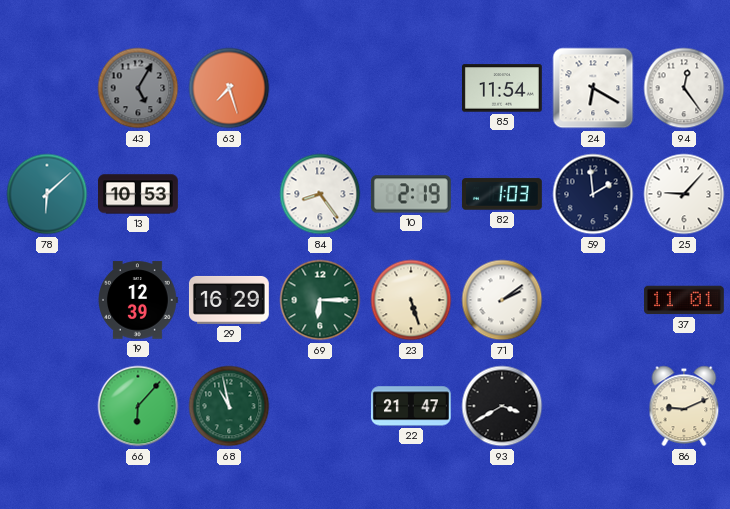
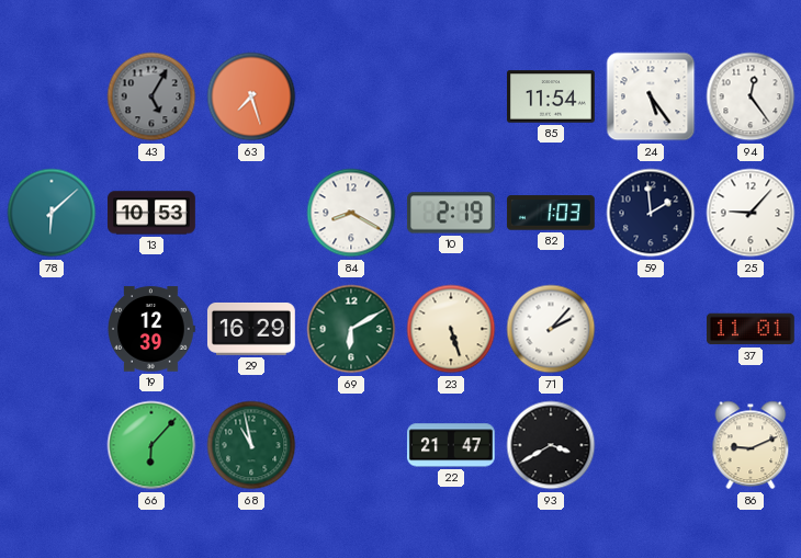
24: 6:20 -> 5:24 (651, 96)
84: 8:24 -> 8:20 (351, 213)
69: 6:15 -> 6:10 (351, 329)
71: 2:09 -> 2:07 (551, 329)
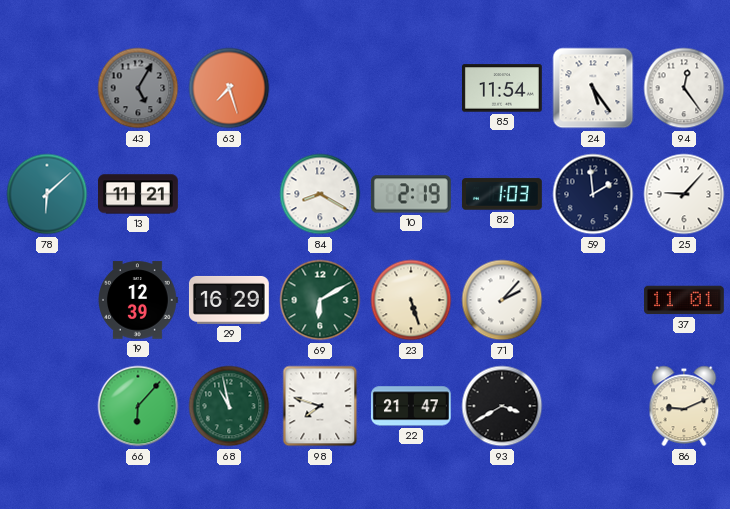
13: 10:53 -> 11:21 (139, 194)
98: none -> 7:48 (320, 406)
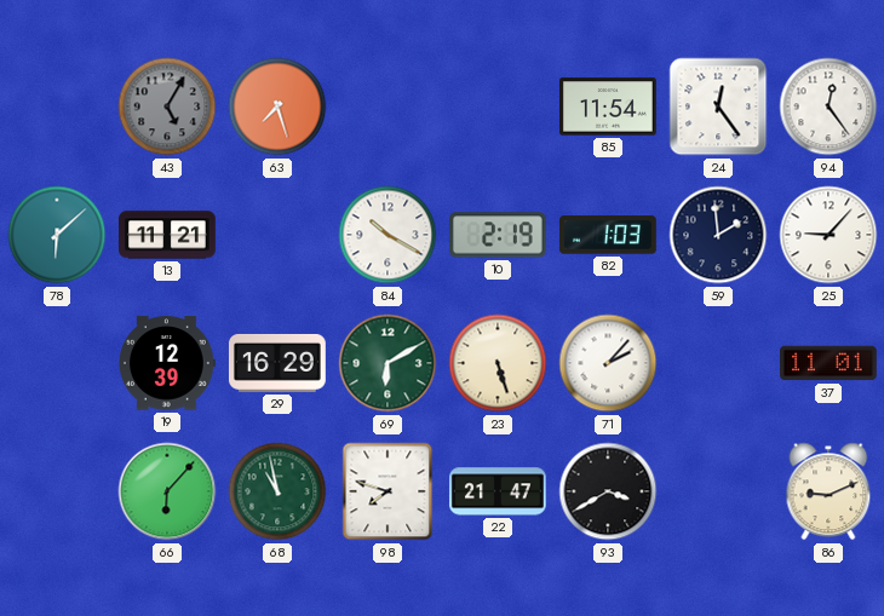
24: 5:24 -> 12:24 (718, 106)
84: 8:20 -> 10:20 (388, 235)
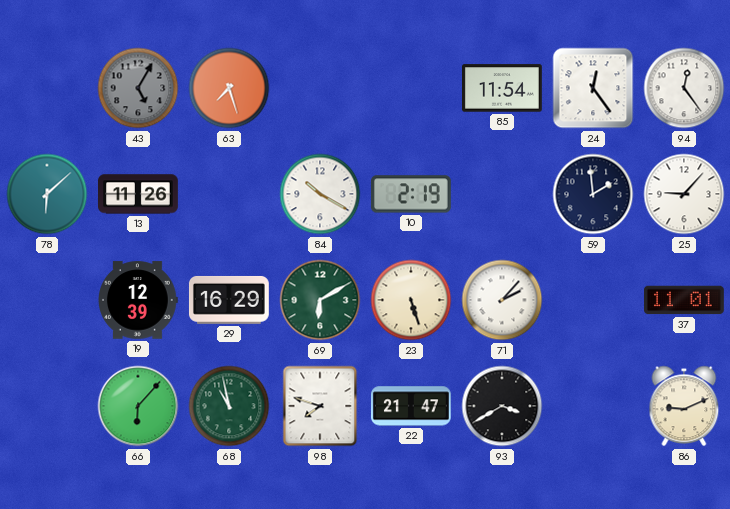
13: 11:21 -> 11:26 (139, 194)
82: 1:03 -> none (608, 235)
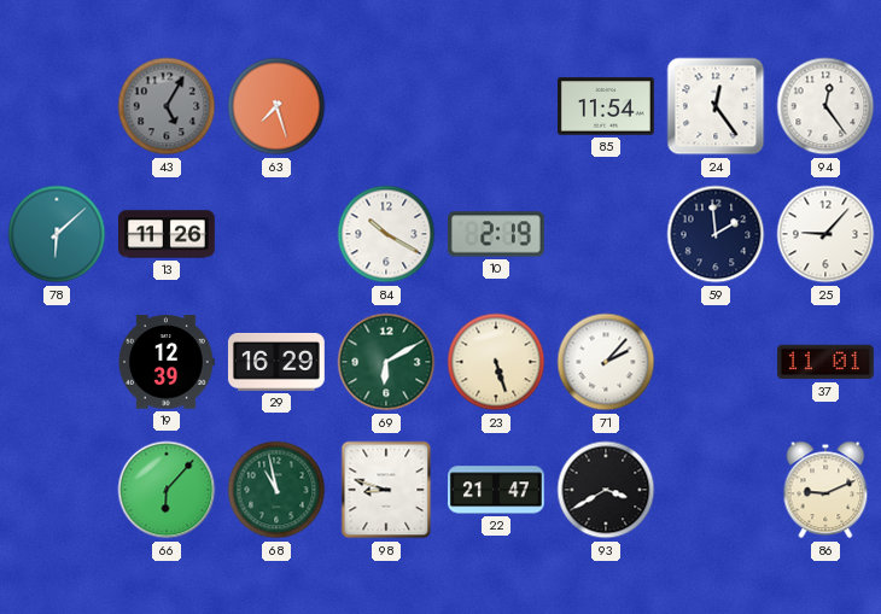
98: 7:48 -> 8:48 (386, 490)
